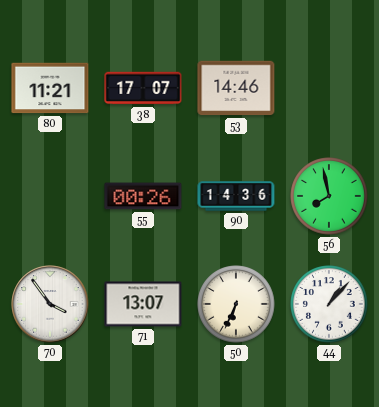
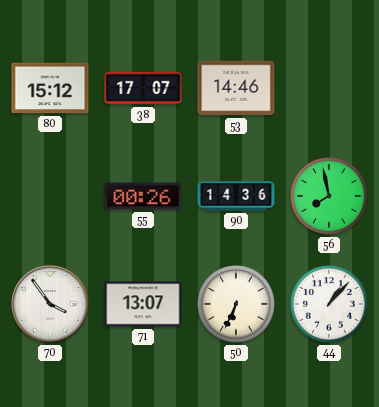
80: 11:21 -> 15:12 (50, 88)
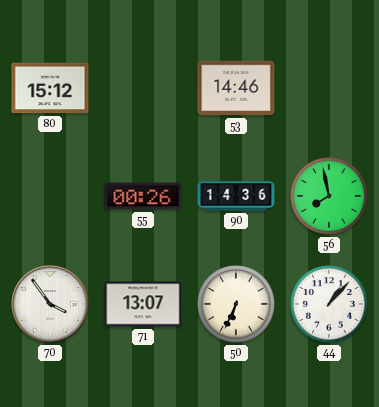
38: 17:07 -> none (143, 88)
